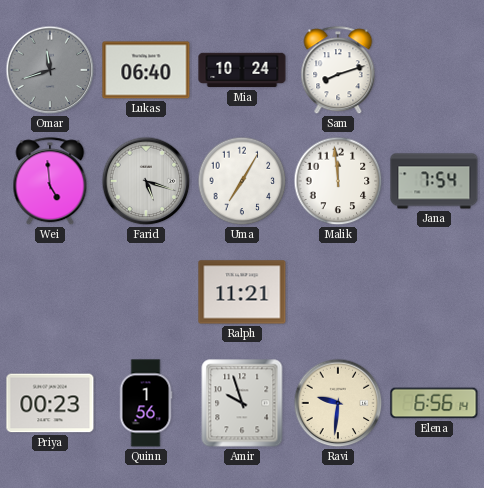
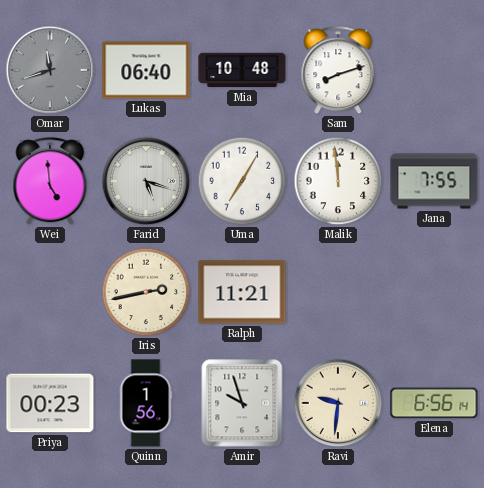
Mia: 10:24 -> 10:48 (242, 70)
Jana: 7:54 -> 7:55 (434, 181)
Iris: none -> 2:43 (146, 292)
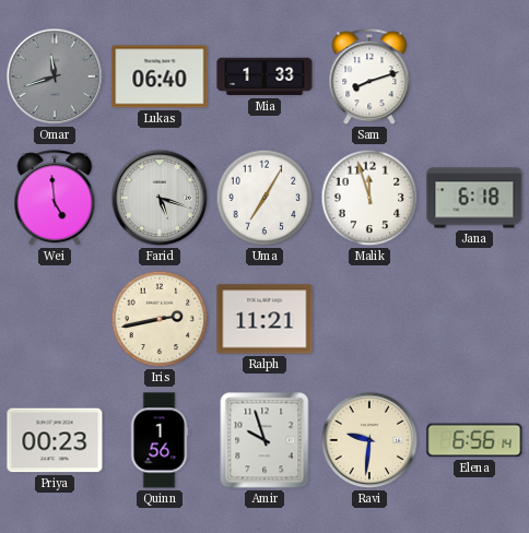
Mia: 10:48 -> 1:33 (264, 76)
Malik: 11:59 -> 11:57 (369, 198)
Jana: 7:55 -> 6:18 (474, 198)
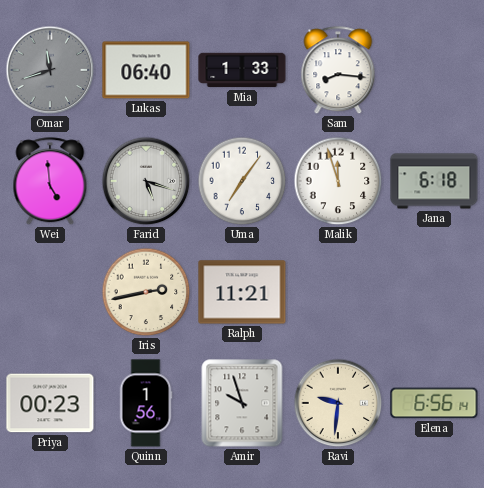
Sam: 8:12 -> 8:16 (338, 71)
Uma: 7:05 -> 7:06 (242, 181)
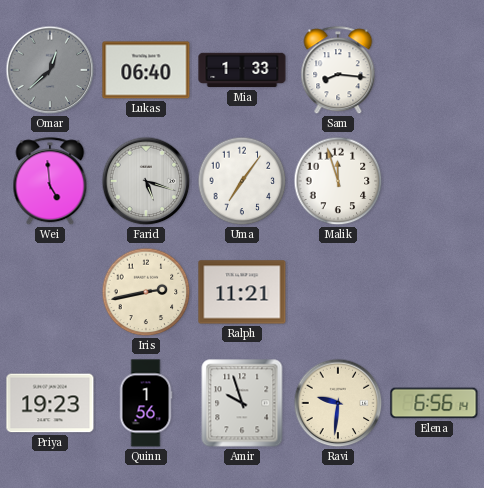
Omar: 11:42 -> 12:38 (50, 70)
Jana: 6:18 -> none (434, 181)
Priya: 00:23 -> 19:23 (50, 403)
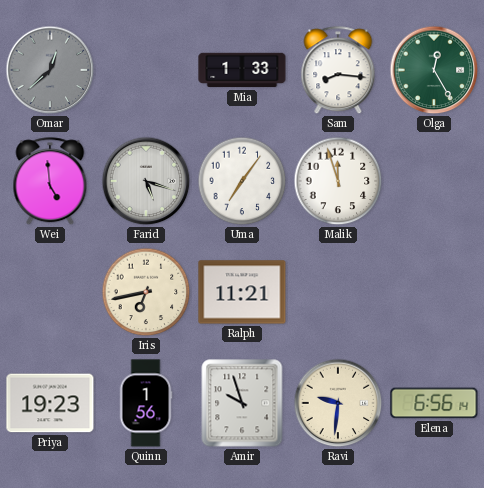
Lukas: 06:40 -> none (146, 70)
Olga: none -> 12:25 (434, 70)
Iris: 2:43 -> 6:43 (146, 292)
